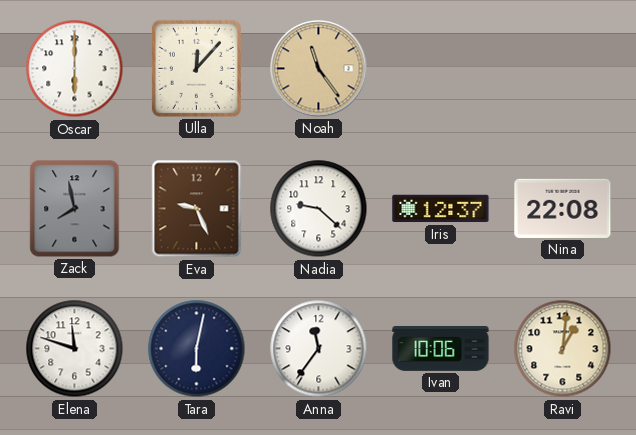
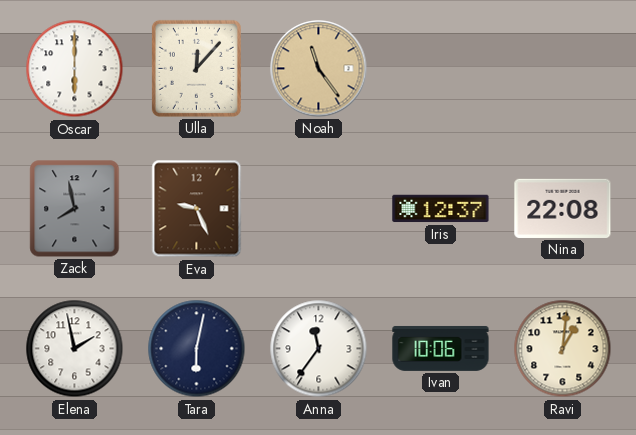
Nadia: 9:22 -> none (319, 209)
Elena: 11:48 -> 1:58 (75, 349)
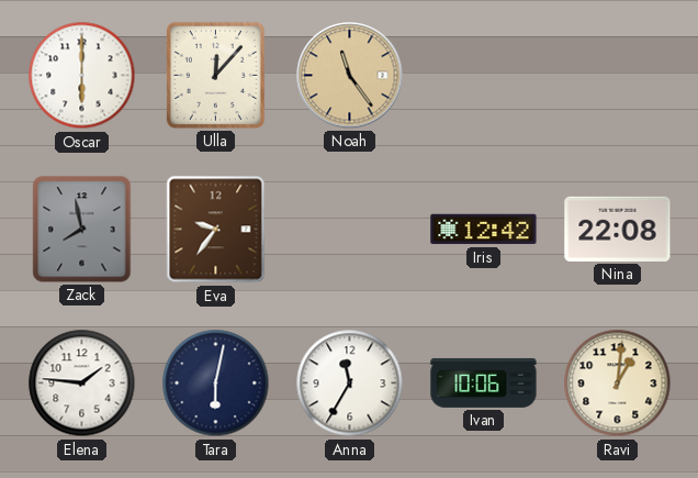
Eva: 9:26 -> 9:36 (216, 230)
Iris: 12:37 -> 12:42 (484, 230)
Elena: 1:58 -> 1:46 (82, 383)
Anna: 11:36 -> 11:35 (350, 383)
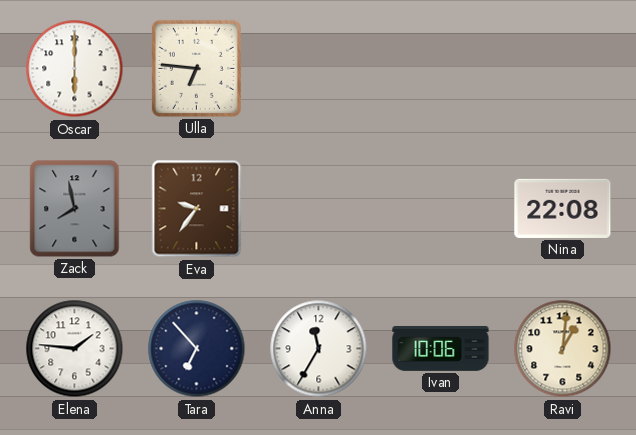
Ulla: 12:07 -> 6:46 (196, 68)
Noah: 11:24 -> none (350, 76)
Iris: 12:42 -> none (484, 230)
Tara: 6:02 -> 6:53 (197, 349)
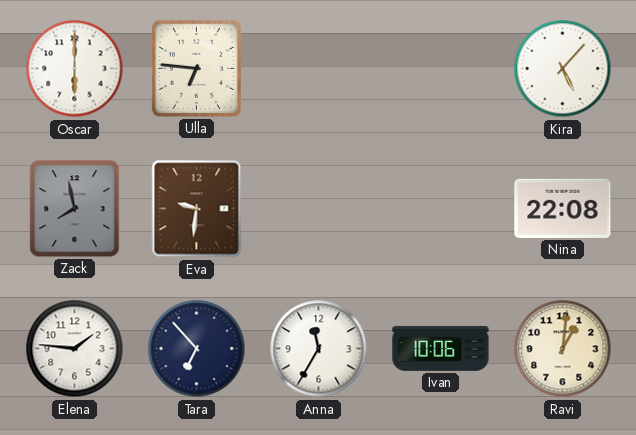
Kira: none -> 5:07 (563, 69)
Eva: 9:36 -> 9:31 (197, 209)
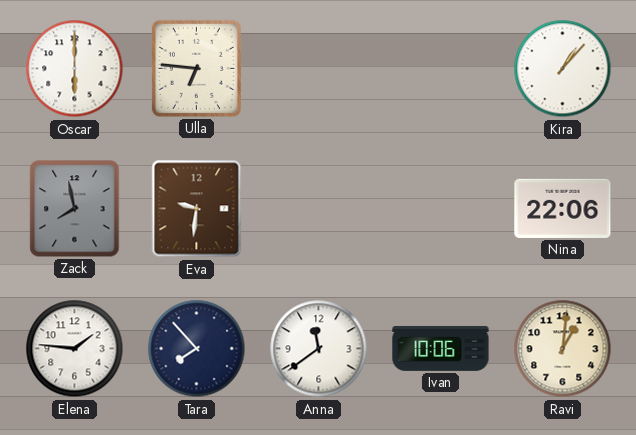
Kira: 5:07 -> 1:07 (563, 69)
Nina: 22:08 -> 22:06 (563, 208)
Tara: 6:53 -> 7:53 (197, 349)
Anna: 11:35 -> 11:39 (319, 349)
